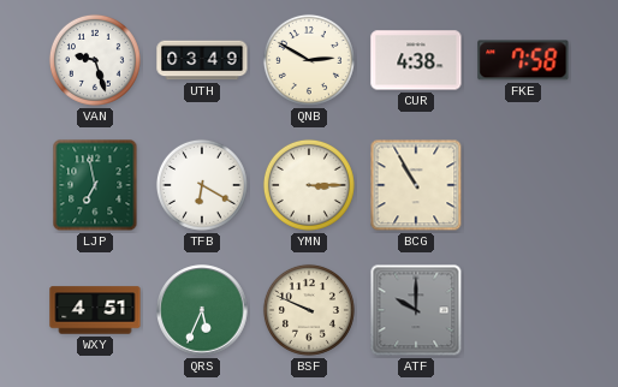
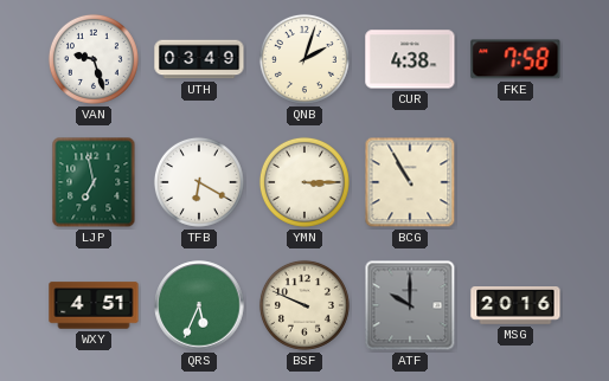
QNB: 2:50 -> 2:03 (304, 59)
MSG: none -> 20:16 (515, 306)
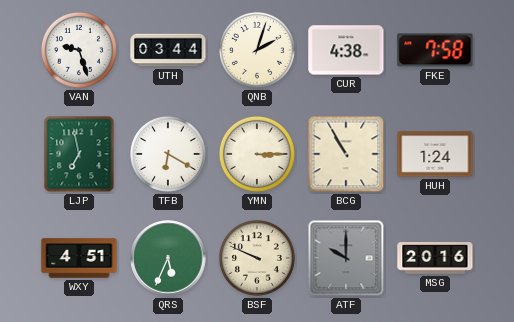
UTH: 03:49 -> 03:44 (168, 50)
HUH: none -> 1:24 (435, 154)
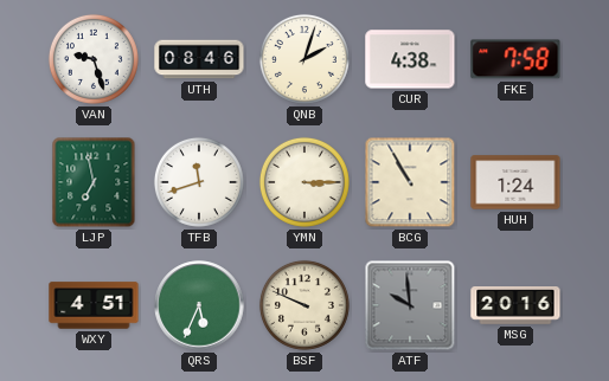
UTH: 03:44 -> 08:46 (199, 59)
TFB: 6:20 -> 11:42 (199, 182)
ATF: 10:00 -> 9:59 (410, 305)
